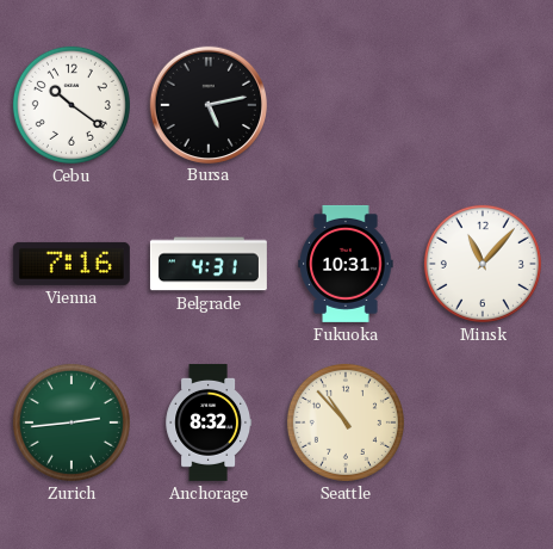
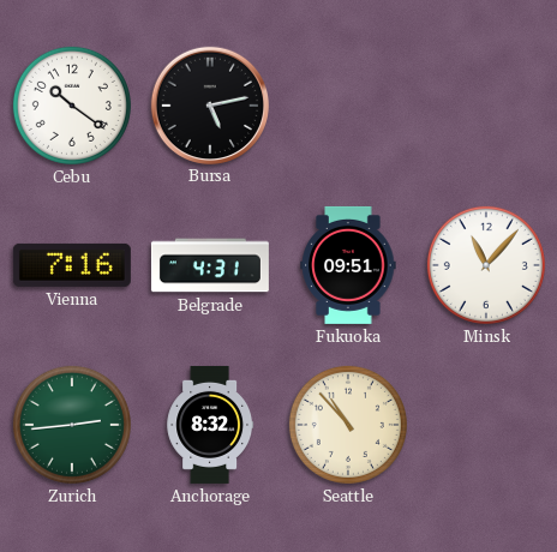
Fukuoka: 10:31 -> 09:51 (348, 265)
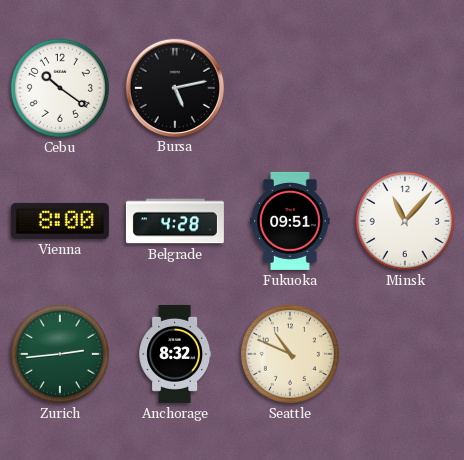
Vienna: 7:16 -> 8:00 (60, 221)
Belgrade: 4:31 -> 4:28 (175, 221)
Seattle: 10:53 -> 10:49 (290, 354)
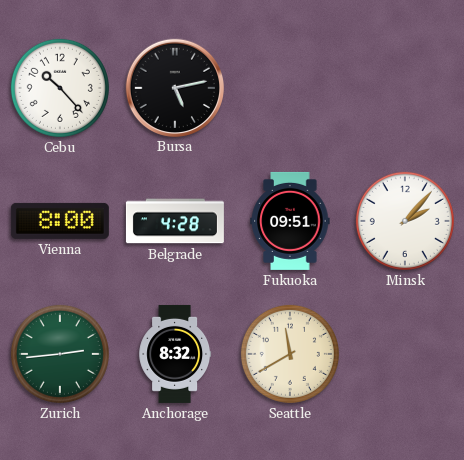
Cebu: 10:21 -> 10:23 (60, 88)
Minsk: 11:07 -> 2:07 (405, 221)
Seattle: 10:49 -> 11:40 (290, 354)
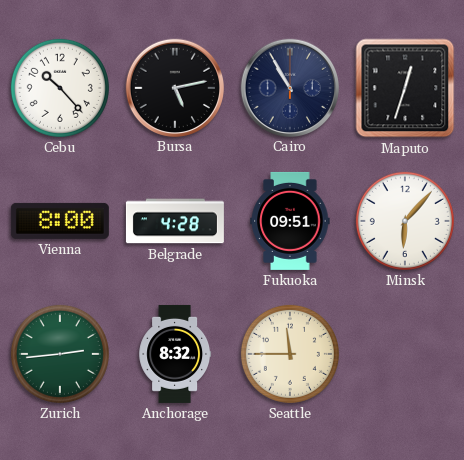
Cairo: none -> 10:55 (289, 87)
Maputo: none -> 12:33 (405, 88)
Minsk: 2:07 -> 6:07 (405, 221)
Seattle: 11:40 -> 11:45 (290, 354)
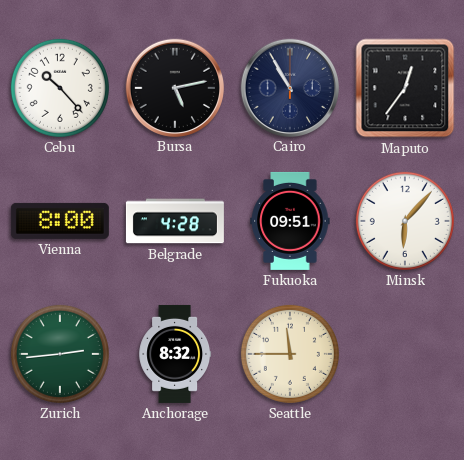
Maputo: 12:33 -> 12:36 (405, 88)
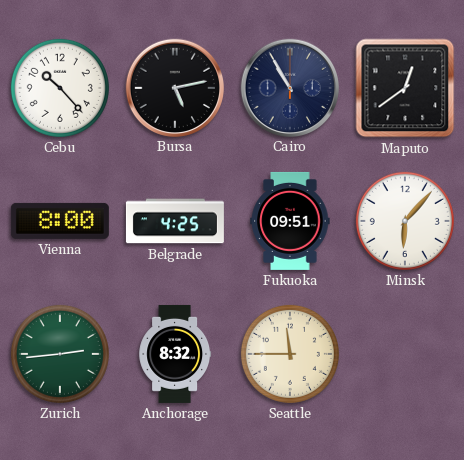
Maputo: 12:36 -> 12:39 (405, 88)
Belgrade: 4:28 -> 4:25 (175, 221)
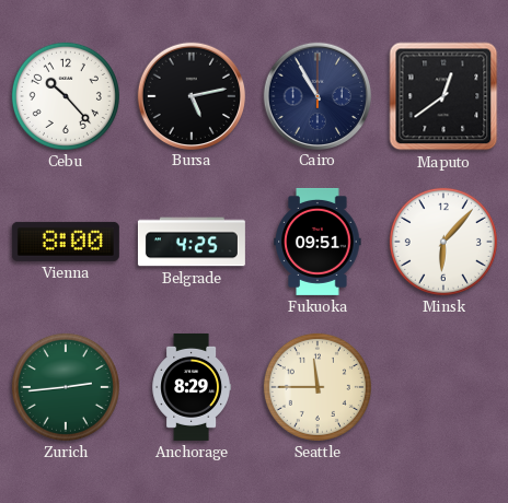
Anchorage: 8:32 -> 8:29 (192, 387)
